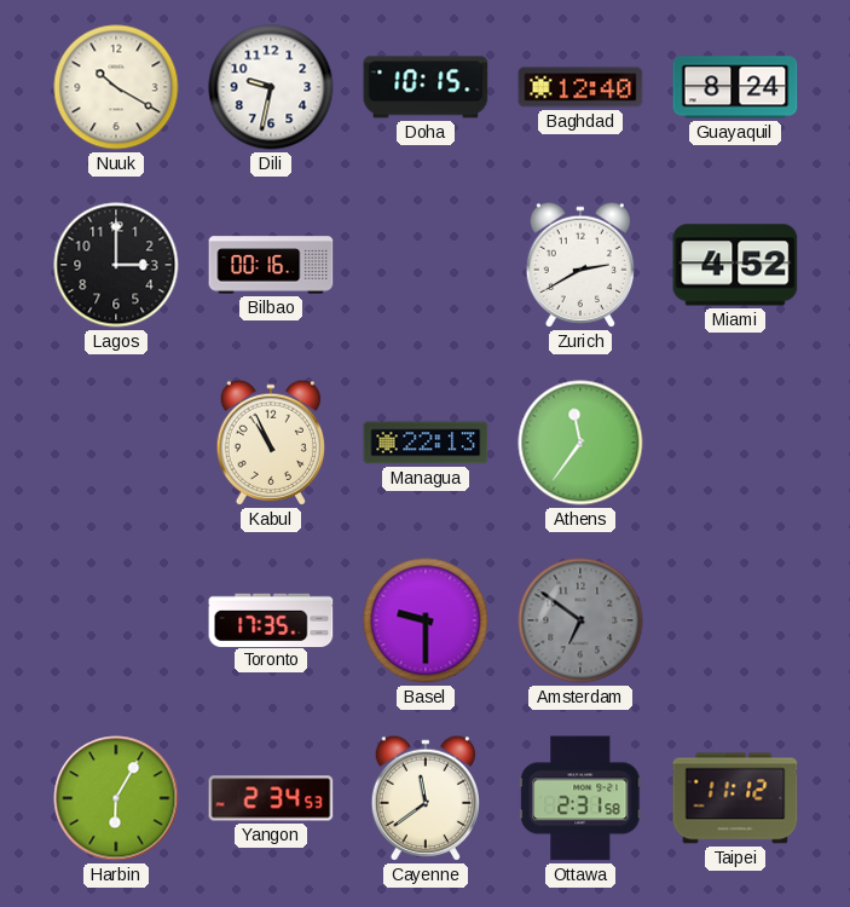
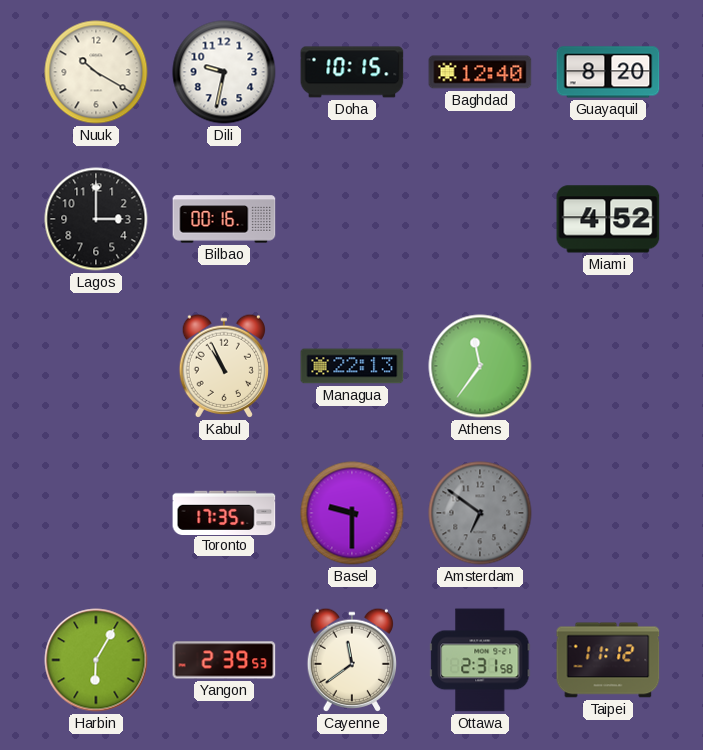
Guayaquil: 8:24 -> 8:20 (608, 72)
Zurich: 2:40 -> none (579, 265)
Yangon: 2:34 -> 2:39 (224, 660)
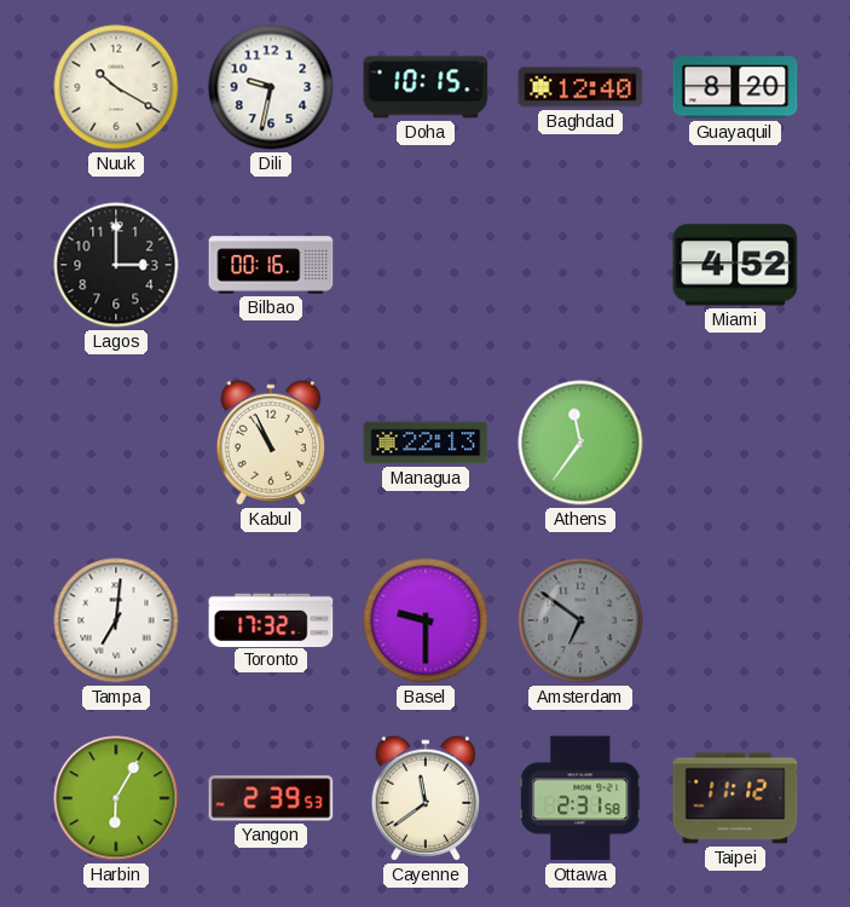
Tampa: none -> 7:01 (116, 620)
Toronto: 17:35 -> 17:32 (271, 619)
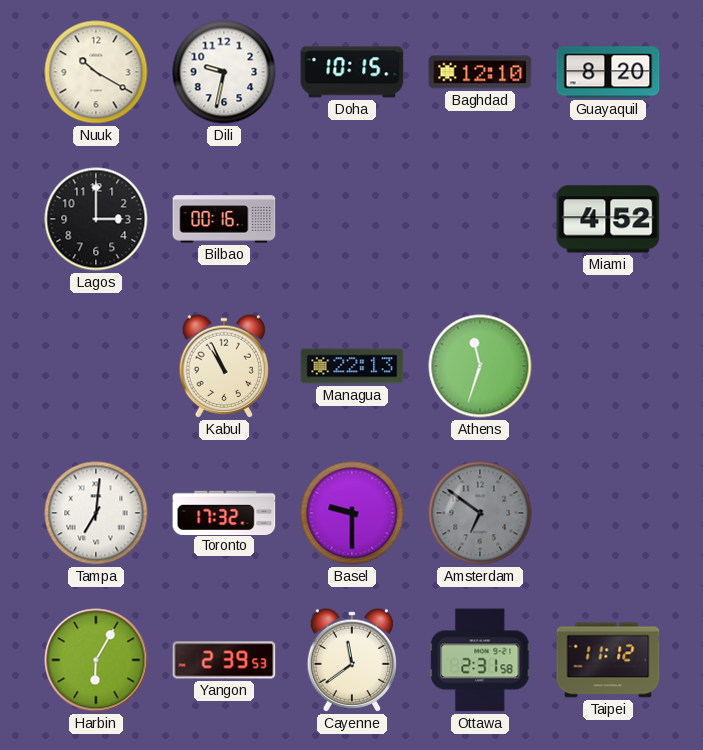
Baghdad: 12:40 -> 12:10 (480, 72)
Athens: 11:36 -> 11:33 (480, 366)
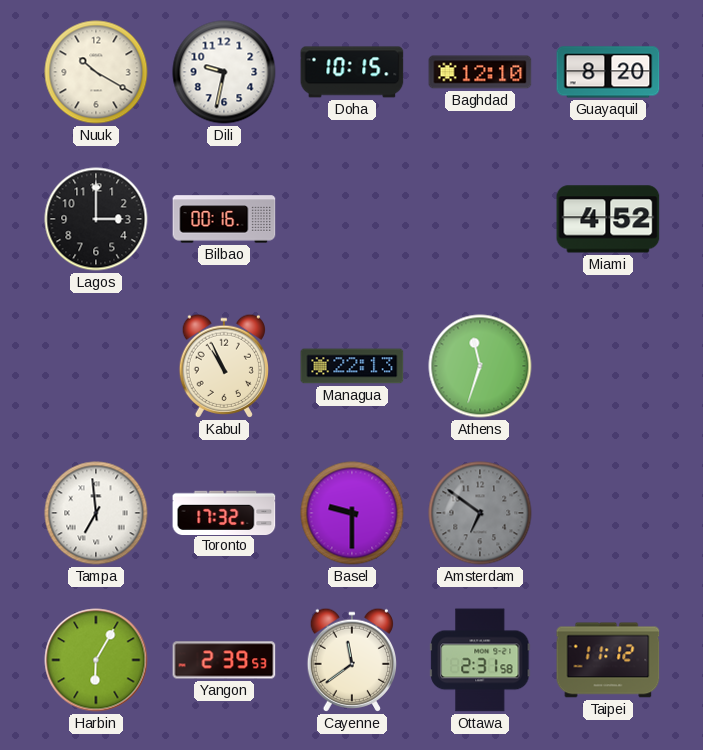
Tampa: 7:01 -> 6:59 (96, 513)
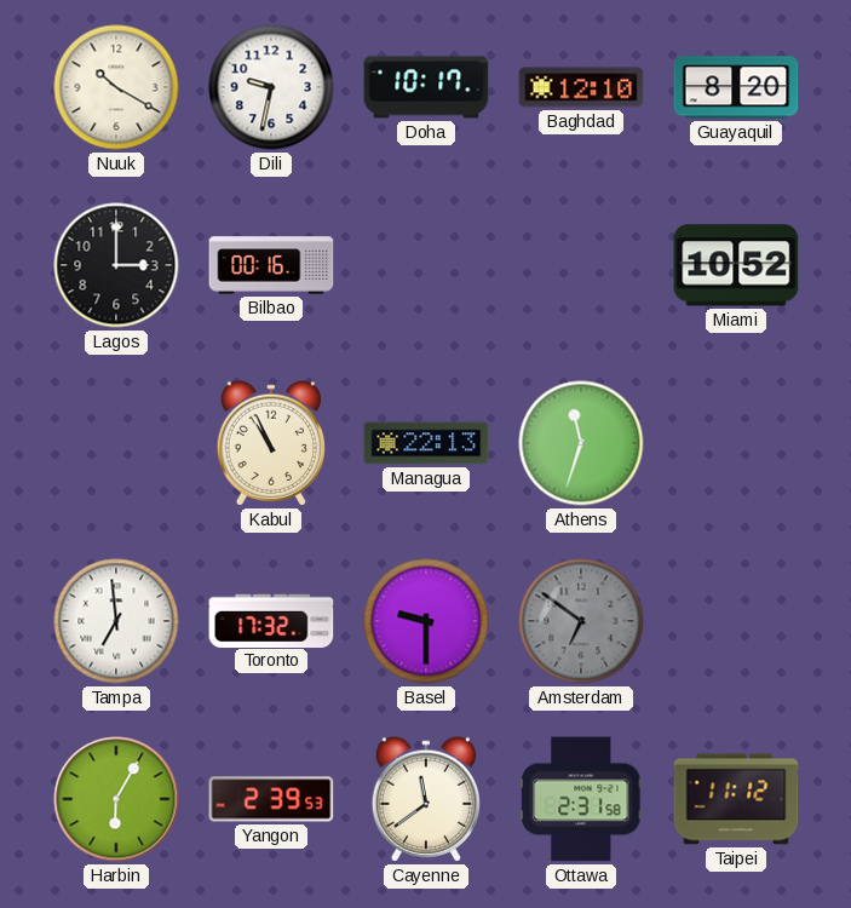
Doha: 10:15 -> 10:17 (426, 87)
Miami: 4:52 -> 10:52 (736, 265)
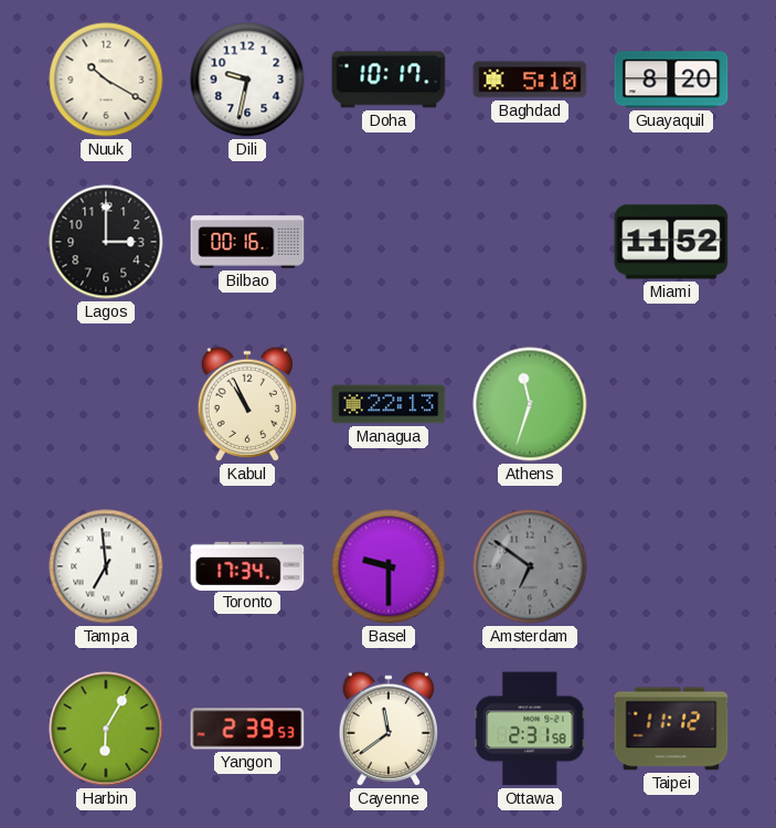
Baghdad: 12:10 -> 5:10 (530, 79)
Miami: 10:52 -> 11:52 (671, 242)
Toronto: 17:32 -> 17:34 (247, 565)
